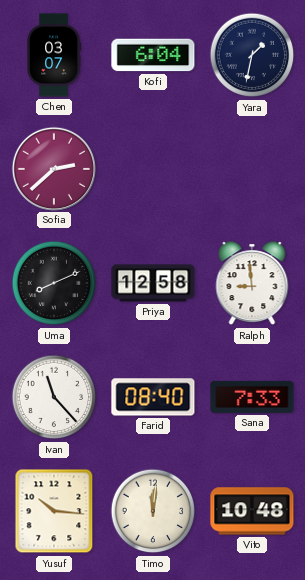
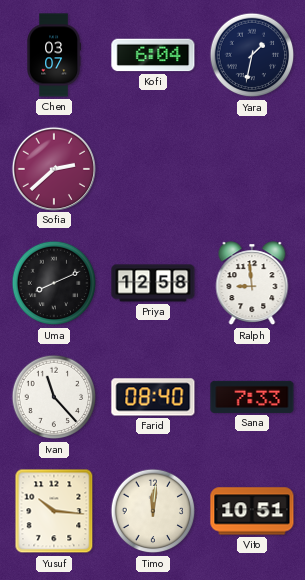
Vito: 10:48 -> 10:51 (252, 511)
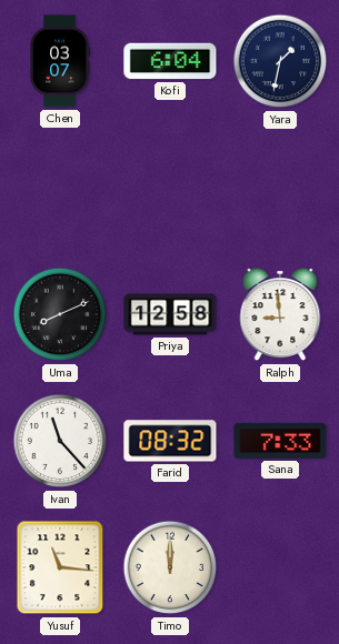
Sofia: 2:38 -> none (54, 168)
Farid: 08:40 -> 08:32 (170, 441)
Yusuf: 10:16 -> 11:16 (60, 567)
Timo: 12:01 -> 12:00 (170, 567)
Vito: 10:51 -> none (252, 511)
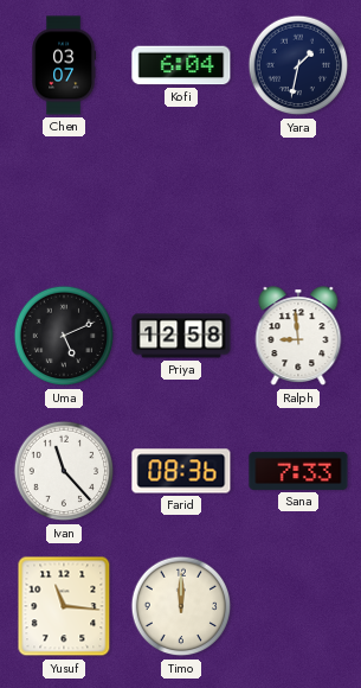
Uma: 8:11 -> 5:11 (64, 336)
Farid: 08:32 -> 08:36 (181, 471)
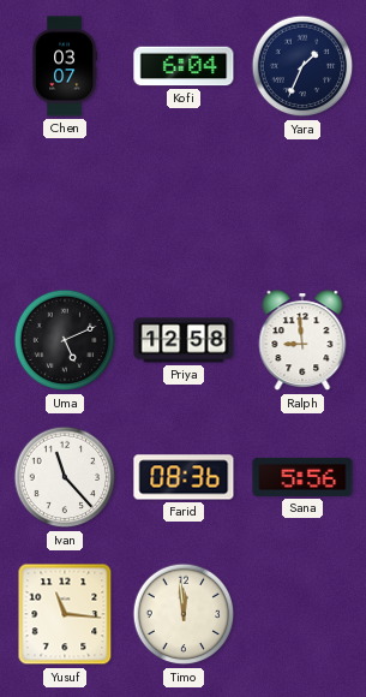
Yara: 1:32 -> 1:34 (302, 66)
Sana: 7:33 -> 5:56 (302, 477)
Timo: 12:00 -> 11:59 (184, 614)
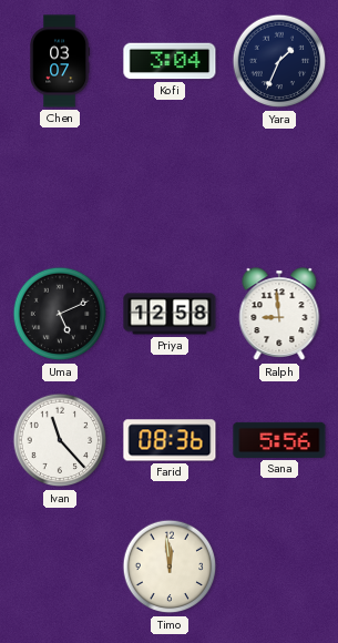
Kofi: 6:04 -> 3:04 (170, 61)
Yusuf: 11:16 -> none (65, 614)
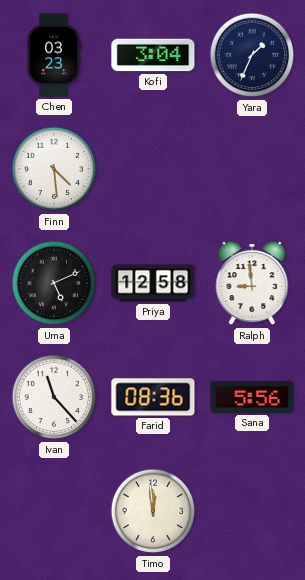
Chen: 03:07 -> 03:23 (55, 55)
Finn: none -> 4:29 (54, 169)
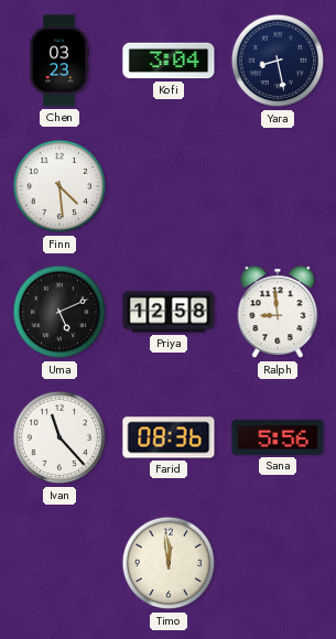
Yara: 1:34 -> 8:28 (278, 61)
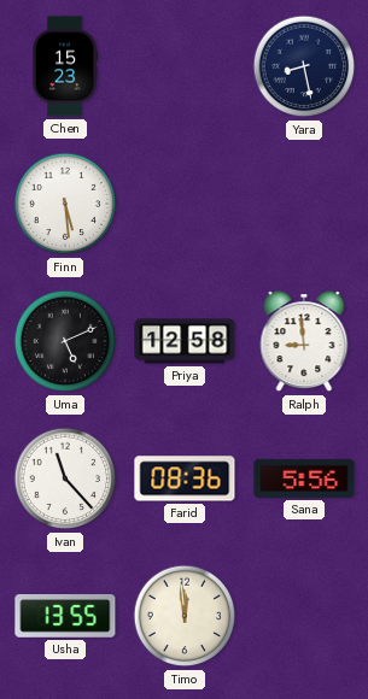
Chen: 03:23 -> 15:23 (66, 66)
Kofi: 3:04 -> none (169, 61)
Finn: 4:29 -> 5:29 (65, 204)
Usha: none -> 13:55 (65, 616)
